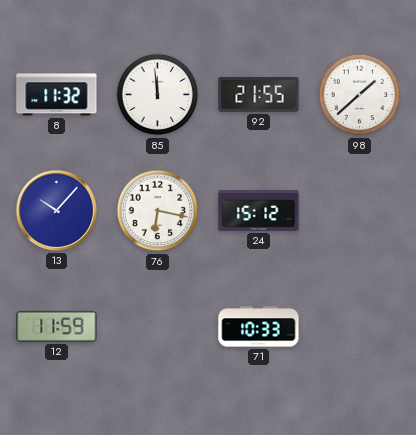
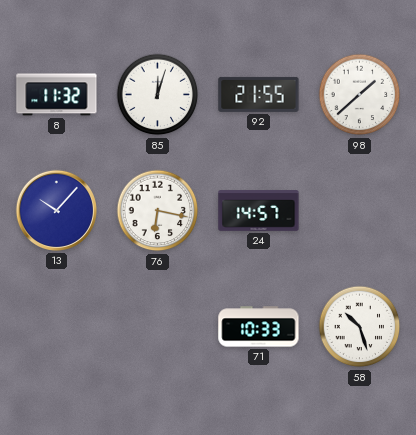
85: 11:59 -> 12:03 (158, 95)
24: 15:12 -> 14:57 (259, 211)
12: 11:59 -> none (57, 326)
58: none -> 10:27 (360, 327)
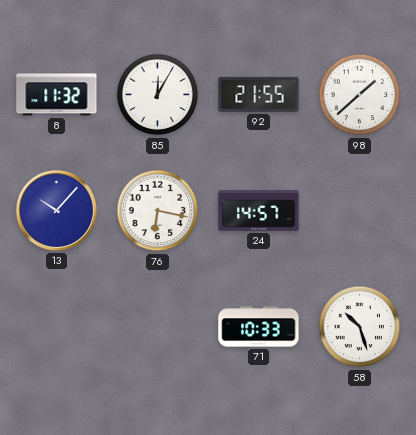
85: 12:03 -> 12:05 (158, 95)
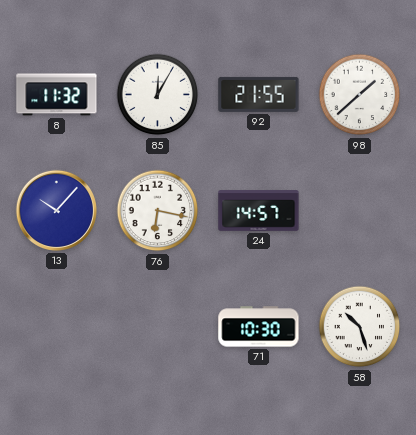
71: 10:33 -> 10:30 (259, 327)
